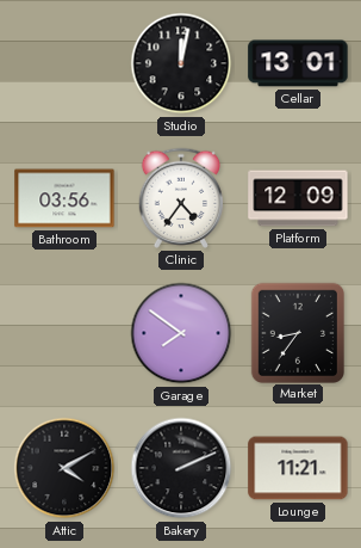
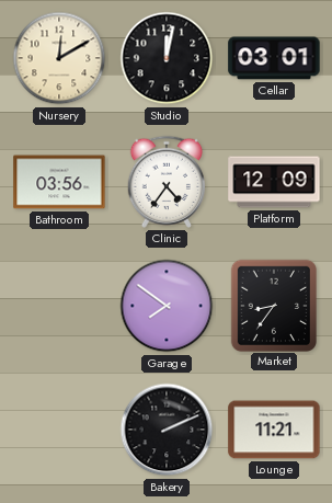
Nursery: none -> 12:10 (59, 58)
Cellar: 13:01 -> 03:01 (274, 58)
Attic: 4:10 -> none (64, 468)
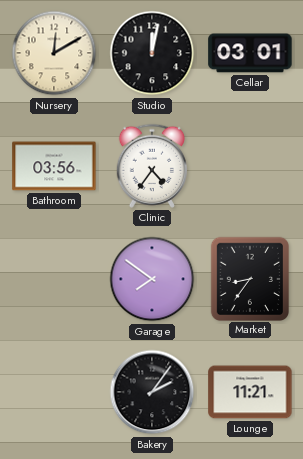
Platform: 12:09 -> none (274, 182)
Bakery: 2:11 -> 2:06 (152, 392)
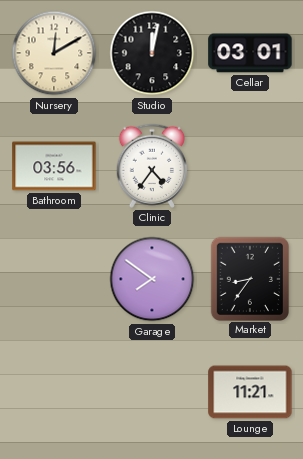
Bakery: 2:06 -> none (152, 392)
